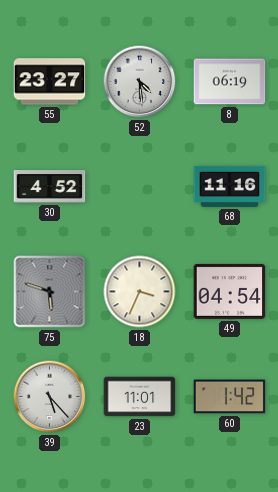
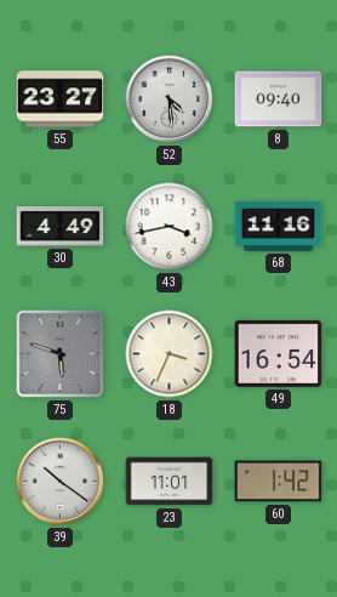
8: 06:19 -> 09:40 (279, 99)
30: 4:52 -> 4:49 (61, 227)
43: none -> 3:43 (170, 227)
49: 04:54 -> 16:54 (279, 353)
39: 5:23 -> 10:21 (61, 482)
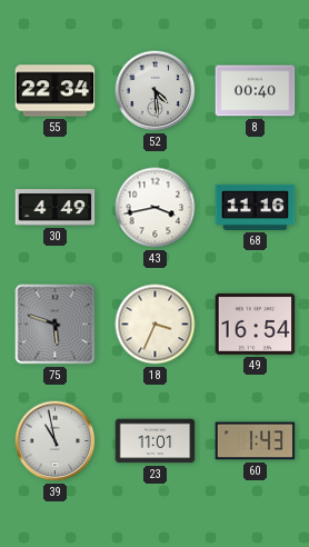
55: 23:27 -> 22:34 (56, 91)
8: 09:40 -> 00:40 (256, 91)
39: 10:21 -> 10:58 (56, 441)
60: 1:42 -> 1:43 (256, 441)
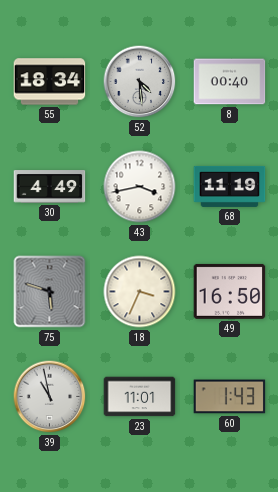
55: 22:34 -> 18:34 (50, 82)
68: 11:16 -> 11:19 (230, 186)
49: 16:54 -> 16:50 (230, 291)
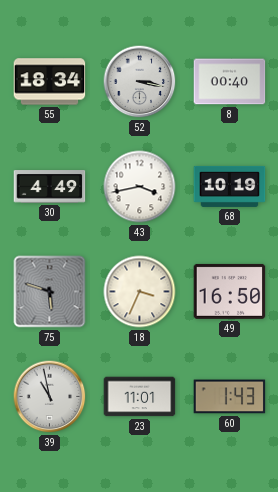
52: 4:29 -> 3:17 (140, 82)
68: 11:19 -> 10:19 (230, 186)
